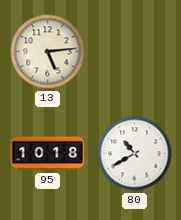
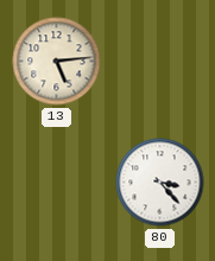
95: 10:18 -> none (48, 154)
80: 10:40 -> 3:23 (160, 183)
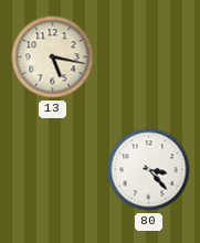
13: 5:14 -> 5:17 (53, 57)
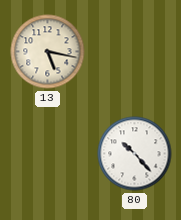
80: 3:23 -> 10:23 (135, 154)
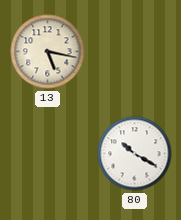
80: 10:23 -> 10:20 (135, 154)
